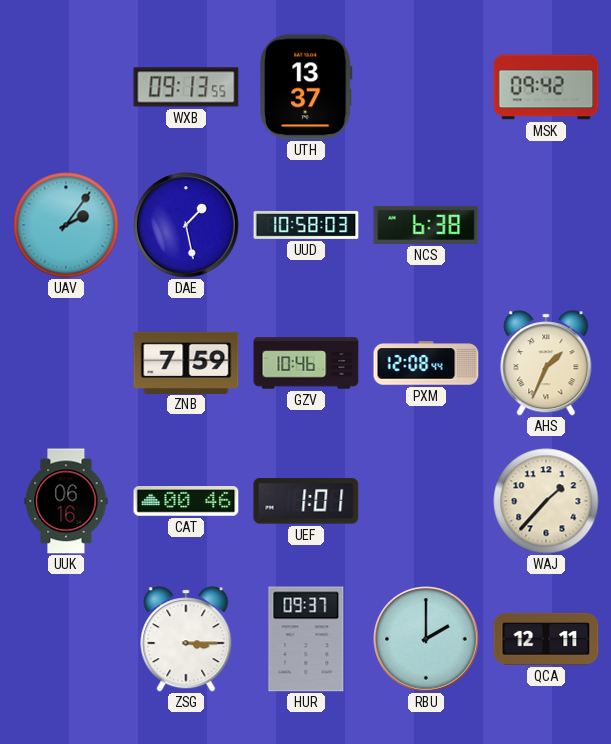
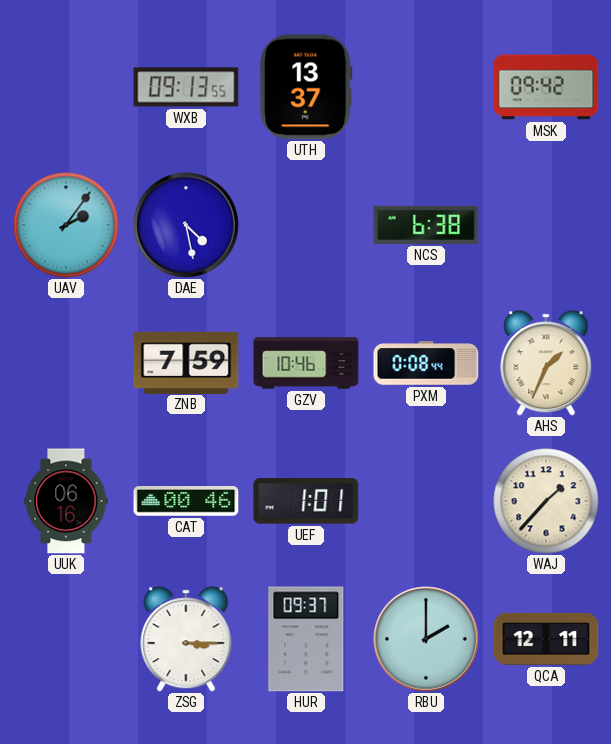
DAE: 1:28 -> 4:28 (186, 225)
UUD: 10:58 -> none (306, 225)
PXM: 12:08 -> 0:08 (426, 363)
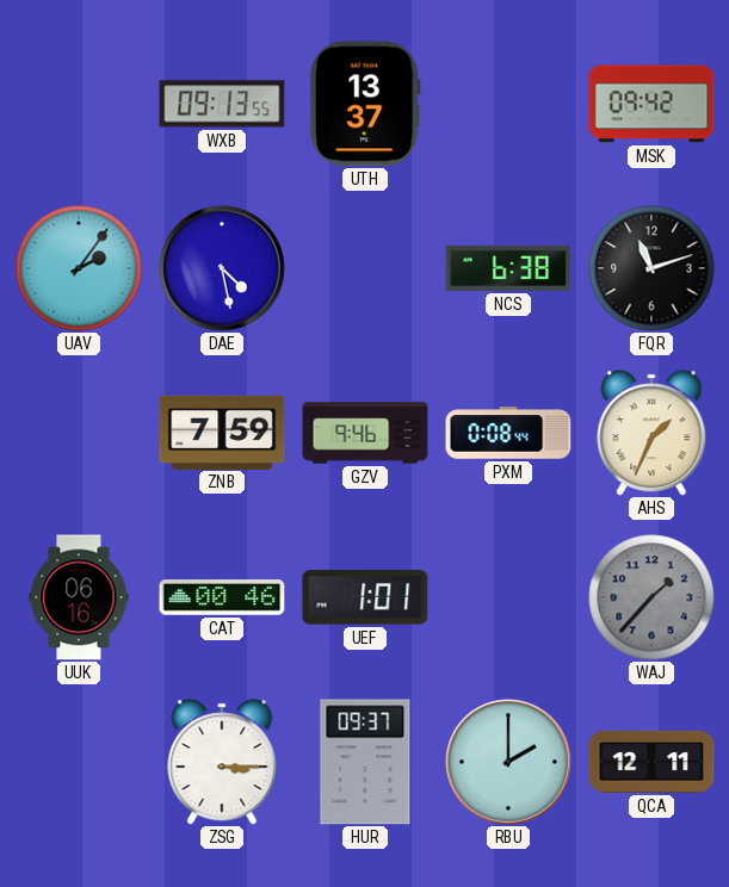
FQR: none -> 11:12 (651, 268)
GZV: 10:46 -> 9:46 (365, 433)
WAJ dial: cream -> grey (651, 597)
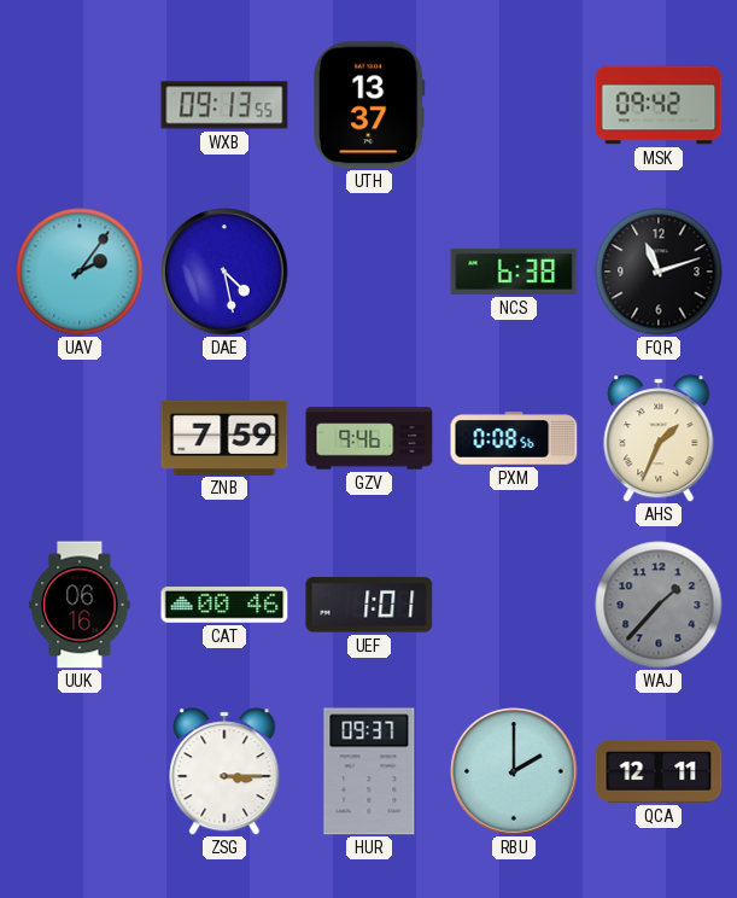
PXM: 0:08:44 -> 0:08:56 (514, 438)
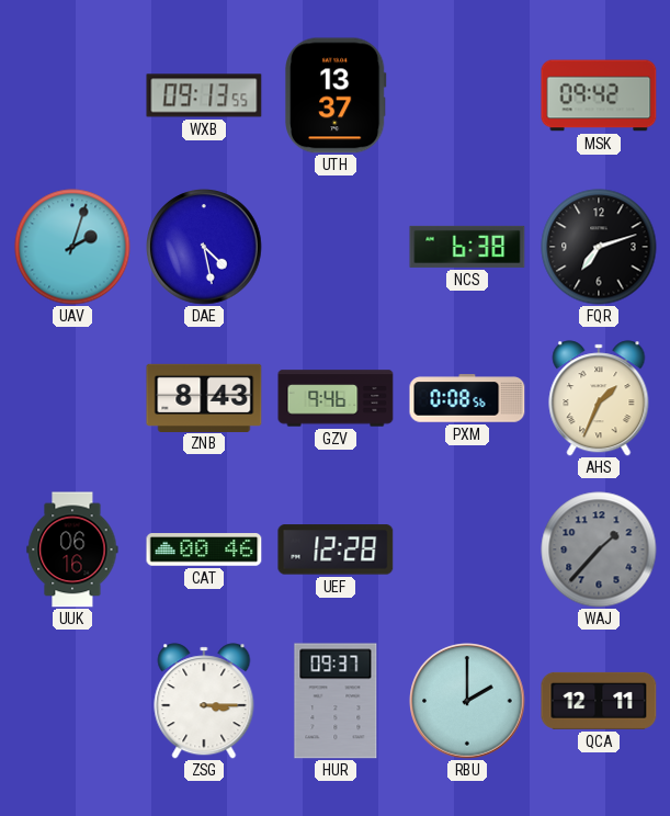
UAV: 2:06 -> 2:03 (72, 247)
FQR: 11:12 -> 7:12 (599, 247)
ZNB: 7:59 -> 8:43 (204, 397)
UEF: 1:01 -> 12:28 (336, 549)
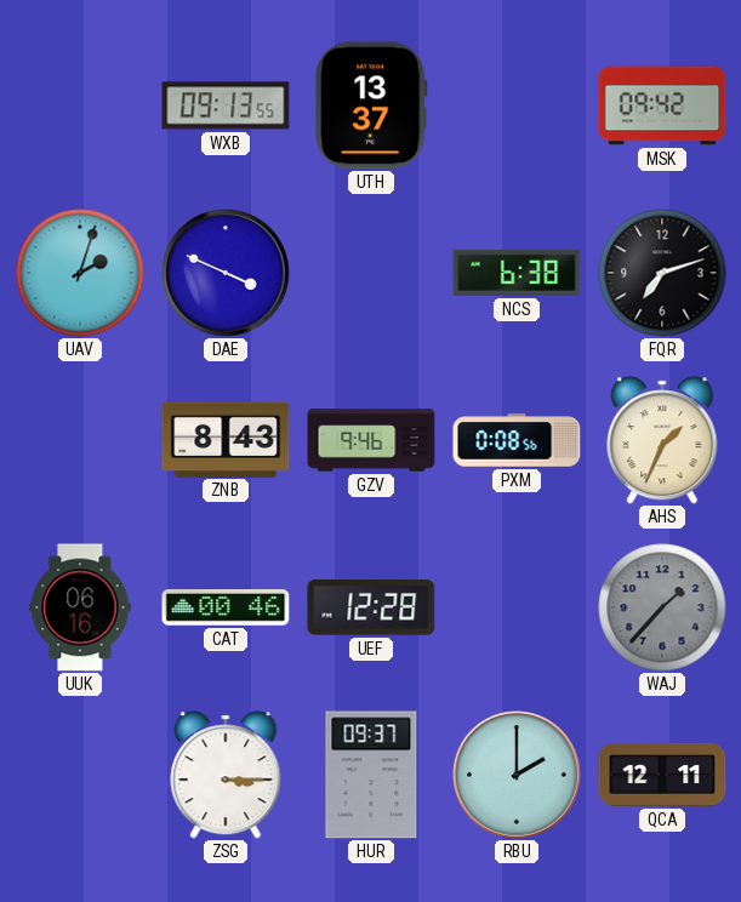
DAE: 4:28 -> 3:49 (226, 273)
